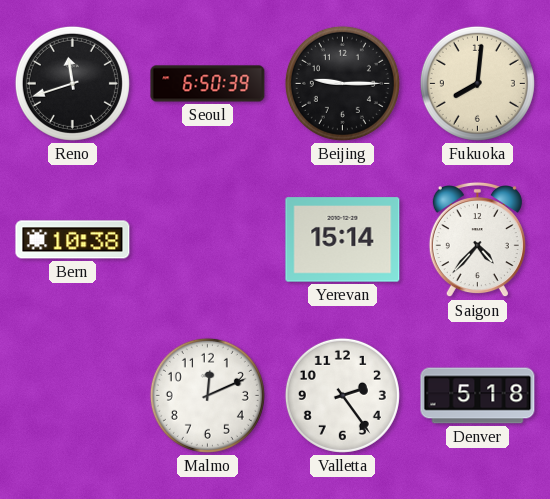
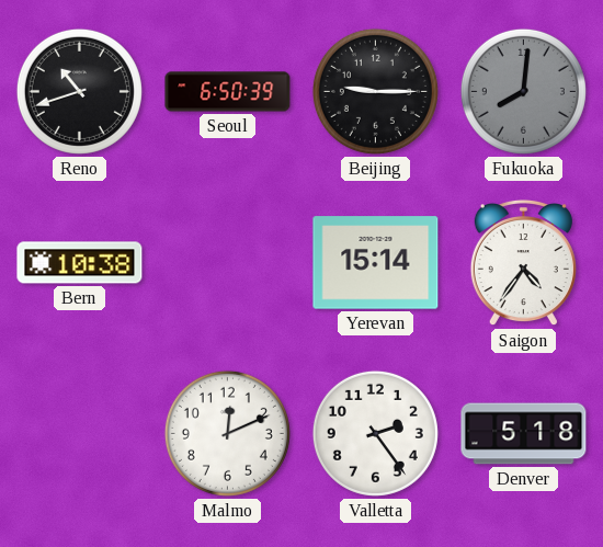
Reno: 11:42 -> 10:42 (79, 91)
Fukuoka dial: cream -> grey (523, 91)
Saigon: 4:37 -> 4:36 (523, 263)
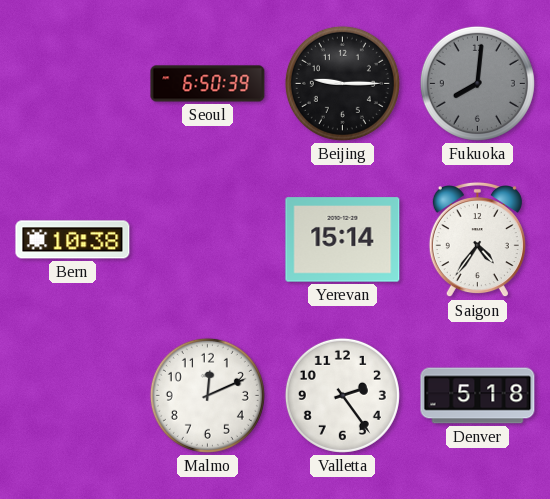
Reno: 10:42 -> none (79, 91)
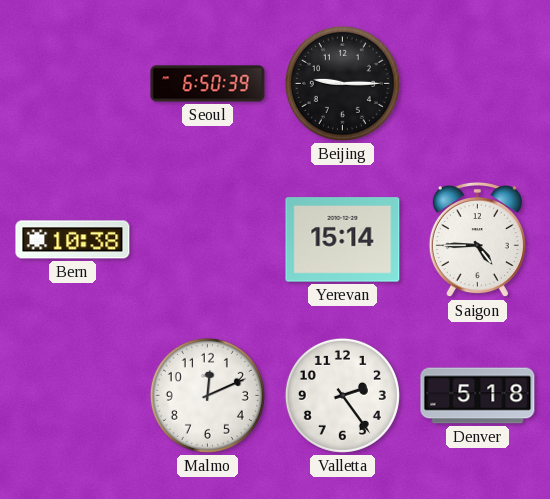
Fukuoka: 8:01 -> none (477, 83)
Saigon: 4:36 -> 4:45 (477, 240)
